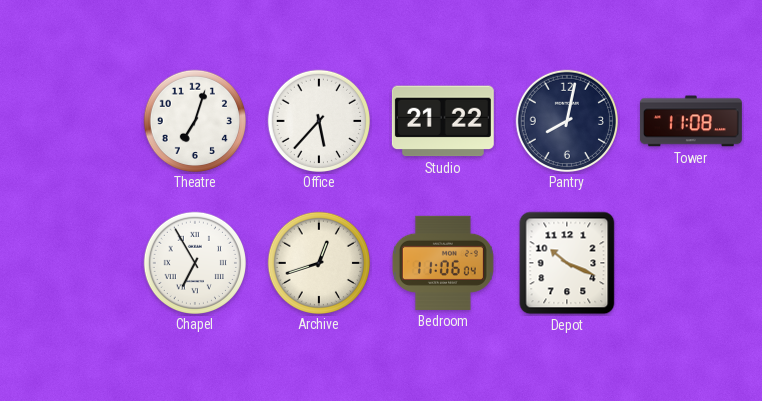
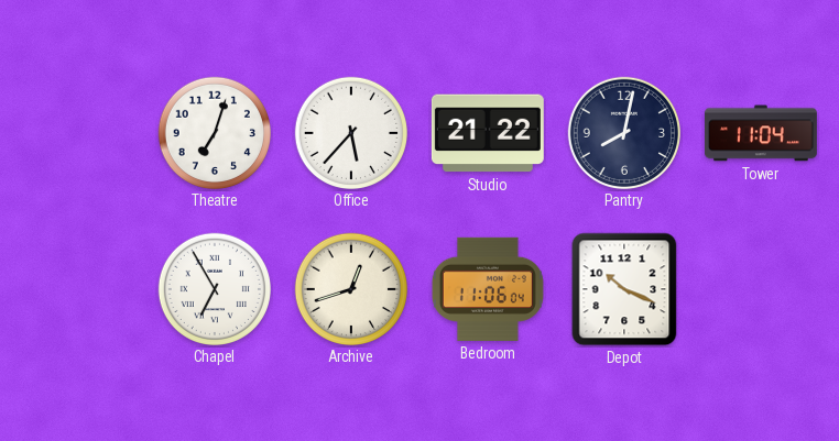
Tower: 11:08 -> 11:04 (761, 133)
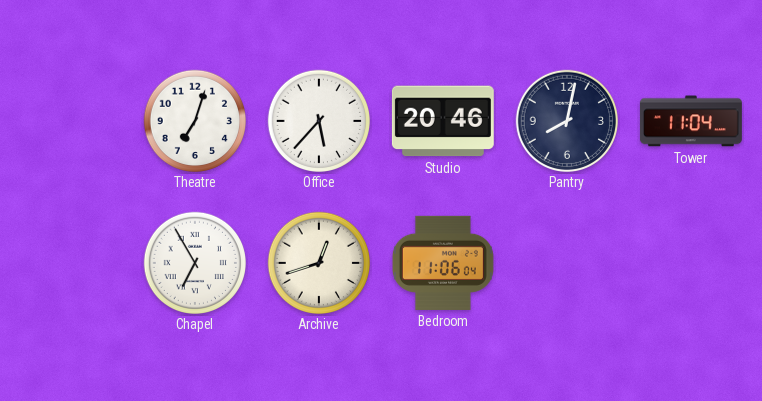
Studio: 21:22 -> 20:46 (443, 121)
Depot: 10:19 -> none (624, 289)
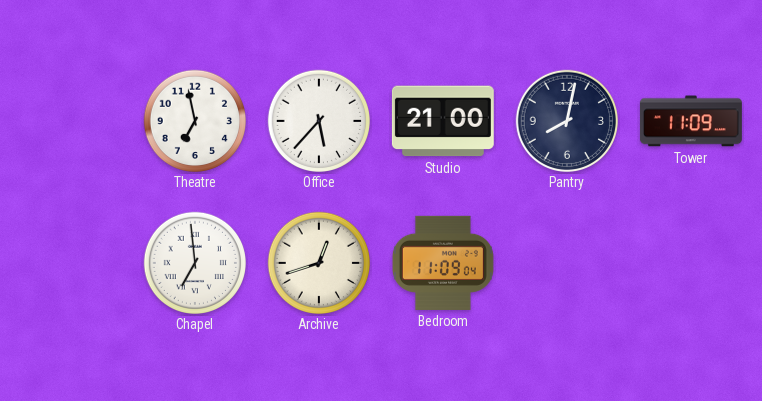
Theatre: 7:03 -> 6:58 (194, 120)
Studio: 20:46 -> 21:00 (443, 121)
Tower: 11:04 -> 11:09 (691, 121)
Chapel: 6:55 -> 6:59 (194, 262)
Bedroom: 11:06 -> 11:09 (443, 263)
